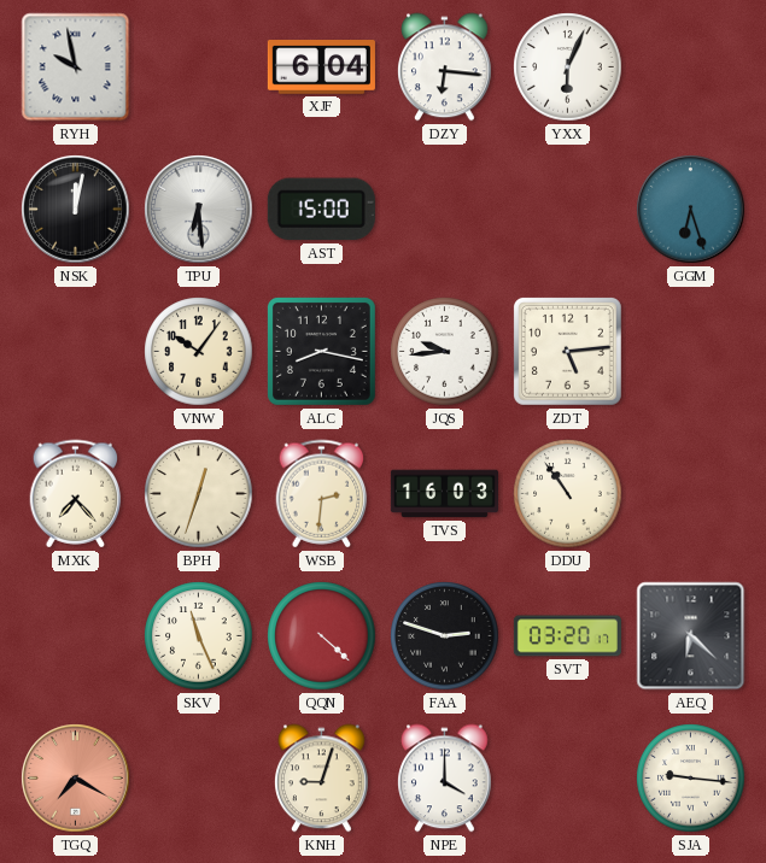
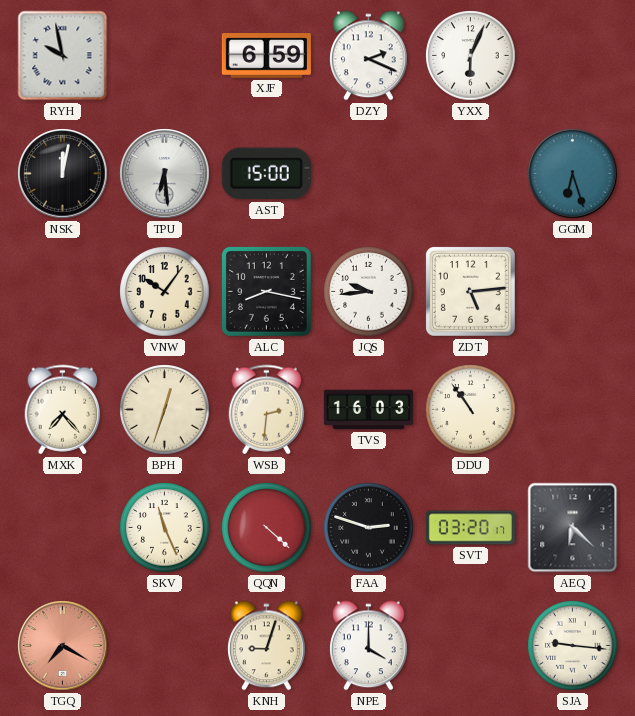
XJF: 6:04 -> 6:59 (266, 56)
DZY: 6:16 -> 2:19 (369, 56)
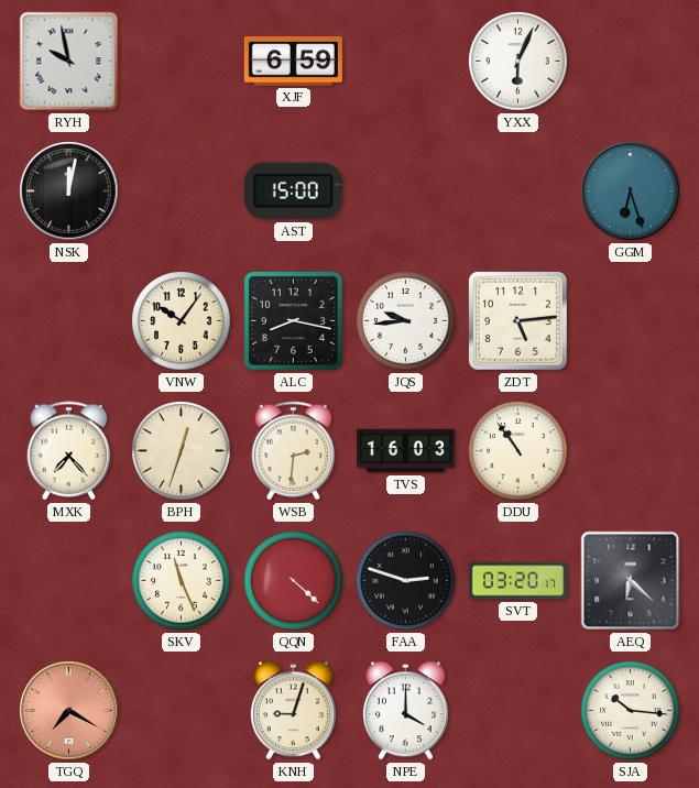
DZY: 2:19 -> none (369, 56)
TPU: 6:29 -> none (165, 174)
SJA: 9:16 -> 10:16 (631, 711)
